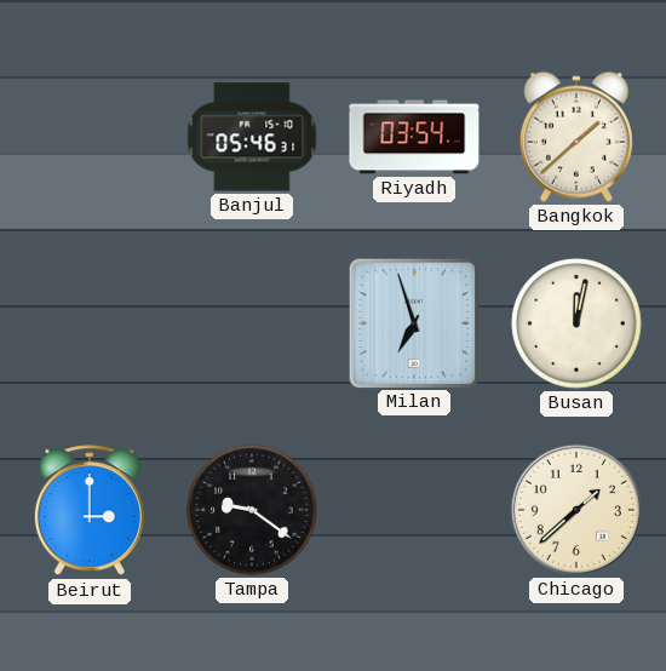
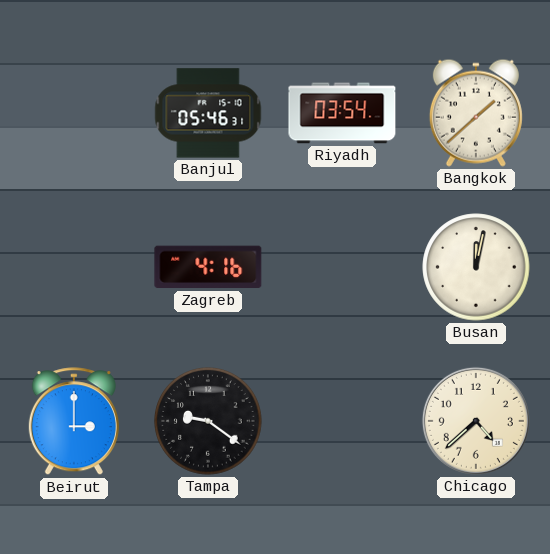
Zagreb: none -> 4:16 (208, 267)
Milan: 6:57 -> none (413, 322)
Chicago: 1:38 -> 4:38 (476, 421)
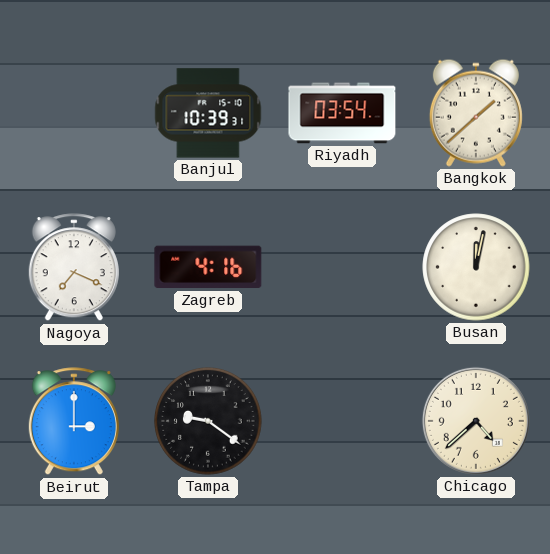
Banjul: 05:46 -> 10:39 (208, 113)
Nagoya: none -> 7:19 (74, 268)
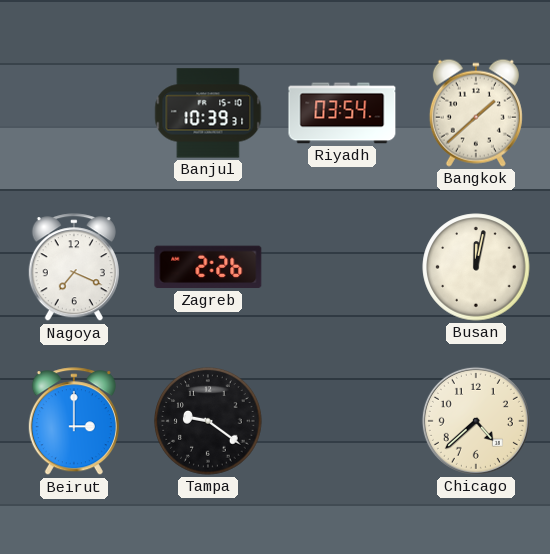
Zagreb: 4:16 -> 2:26 (208, 267)
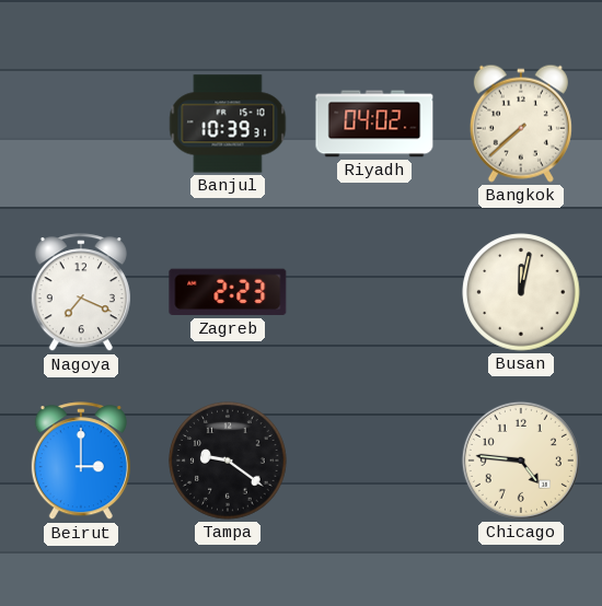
Riyadh: 03:54 -> 04:02 (374, 124)
Bangkok: 1:38 -> 7:38 (521, 124)
Zagreb: 2:26 -> 2:23 (228, 292)
Chicago: 4:38 -> 4:46 (521, 461)
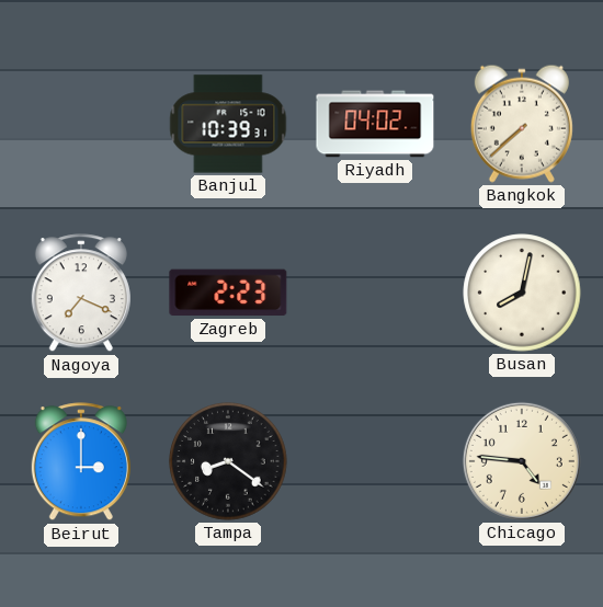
Busan: 12:02 -> 8:02 (522, 293)
Tampa: 9:21 -> 8:21 (228, 461)
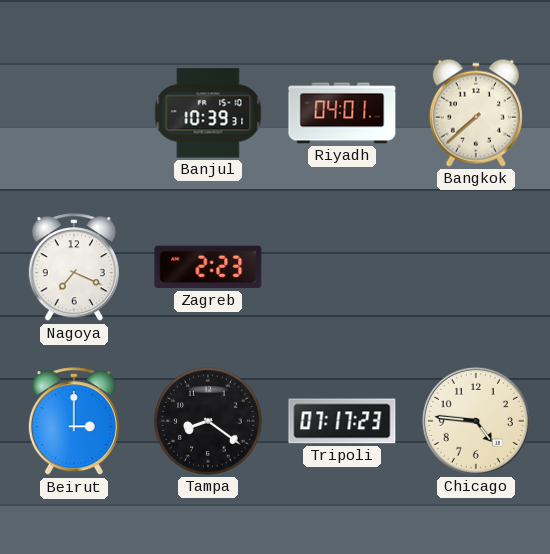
Riyadh: 04:02 -> 04:01 (342, 113)
Busan: 8:02 -> none (522, 293)
Tripoli: none -> 07:17 (342, 421)
